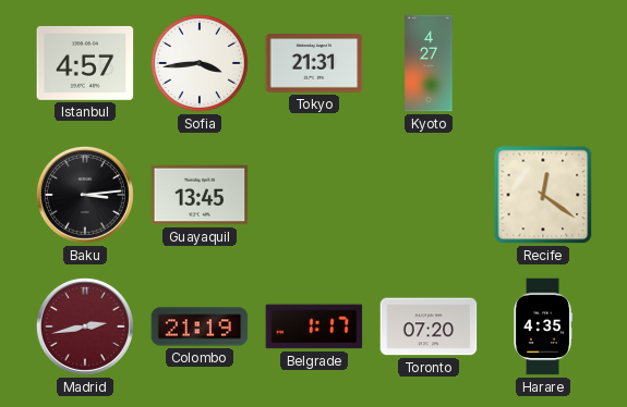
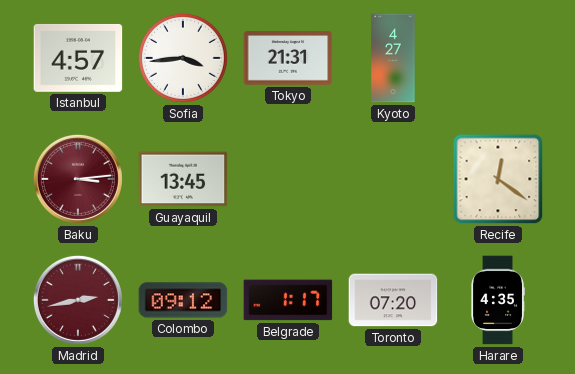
Baku dial: black -> burgundy (78, 179)
Colombo: 21:19 -> 09:12 (183, 300)
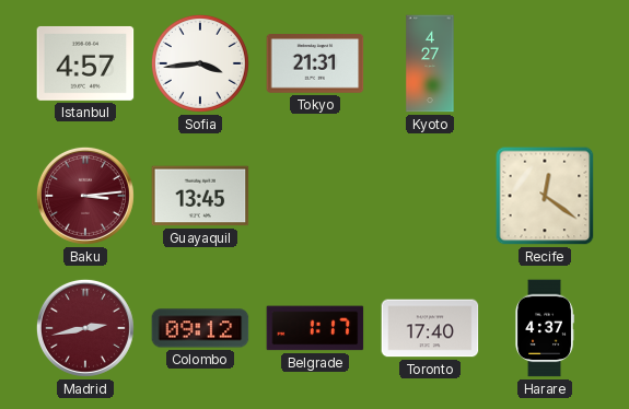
Toronto: 07:20 -> 17:40 (430, 328)
Harare: 4:35 -> 4:37 (545, 328)
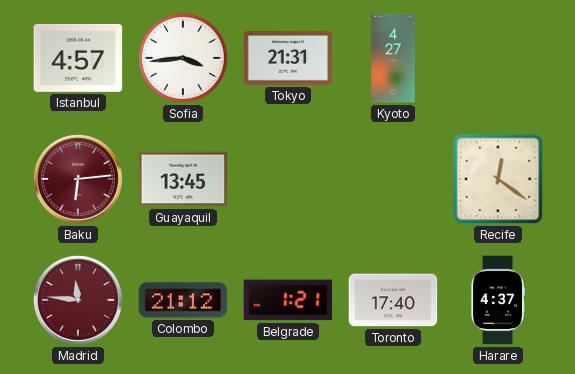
Baku: 3:14 -> 6:14 (78, 179)
Madrid: 2:43 -> 11:46 (78, 300)
Colombo: 09:12 -> 21:12 (183, 300)
Belgrade: 1:17 -> 1:21 (288, 300)
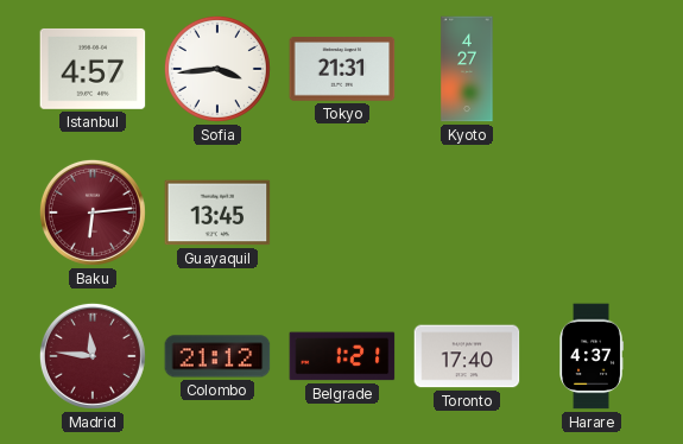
Recife: 12:21 -> none (498, 179)
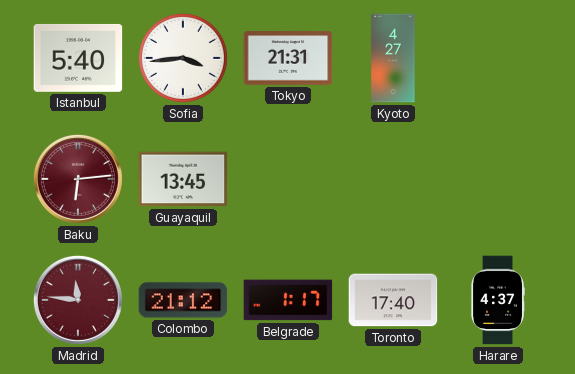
Istanbul: 4:57 -> 5:40 (78, 58)
Belgrade: 1:21 -> 1:17 (288, 300)
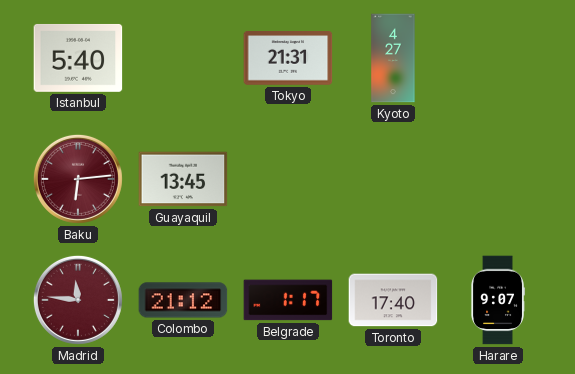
Sofia: 3:44 -> none (183, 58)
Harare: 4:37 -> 9:07 (498, 300)
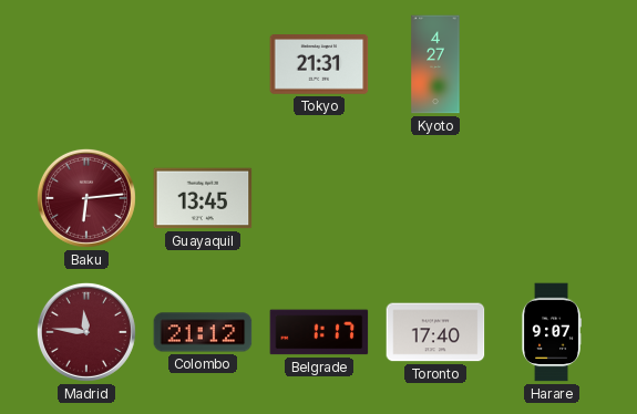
Istanbul: 5:40 -> none (78, 58)
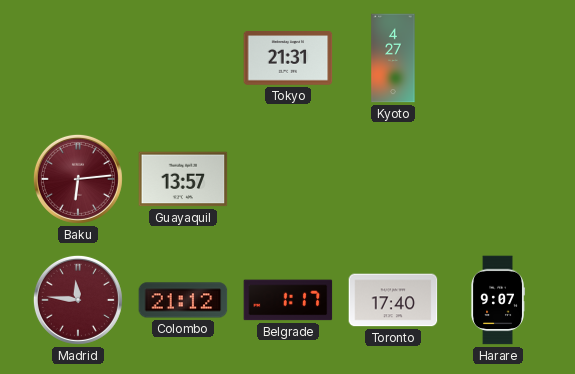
Guayaquil: 13:45 -> 13:57 (183, 179)
